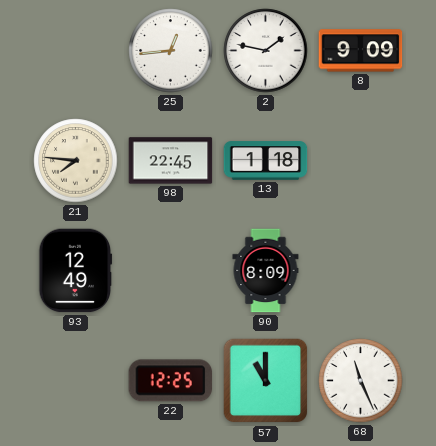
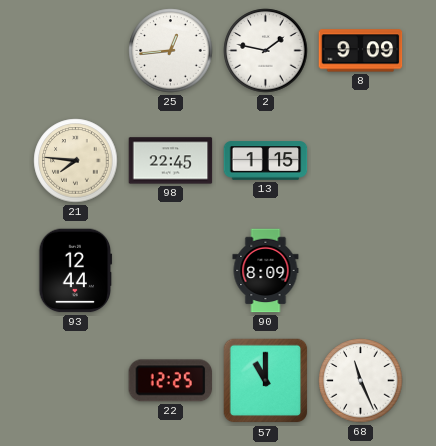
13: 1:18 -> 1:15 (266, 161)
93: 12:49 -> 12:44 (76, 271)
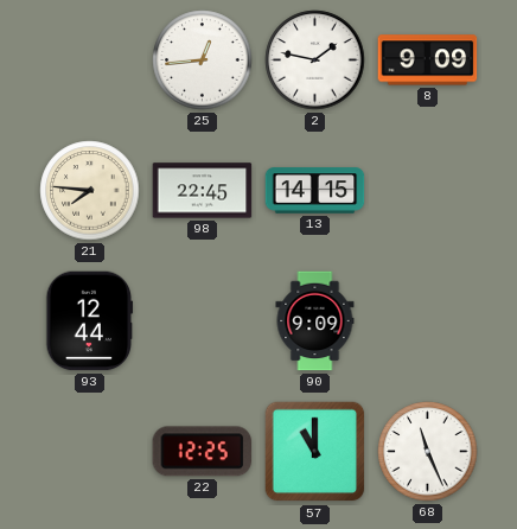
13: 1:15 -> 14:15 (315, 191)
90: 8:09 -> 9:09 (315, 321)
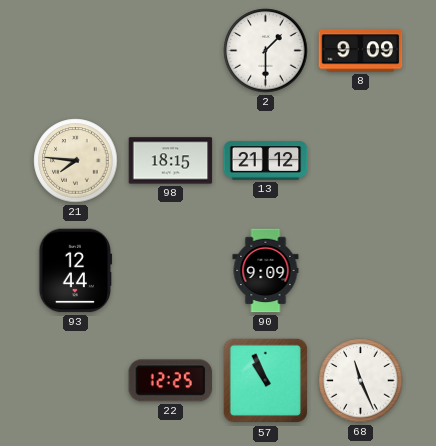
25: 12:44 -> none (203, 60)
2: 1:47 -> 1:30 (266, 51)
98: 22:45 -> 18:15 (171, 161)
13: 14:15 -> 21:12 (266, 161)
57: 11:00 -> 10:56 (266, 381)
